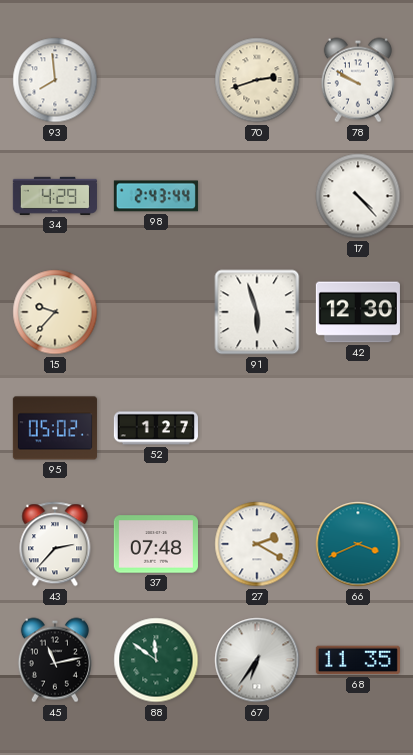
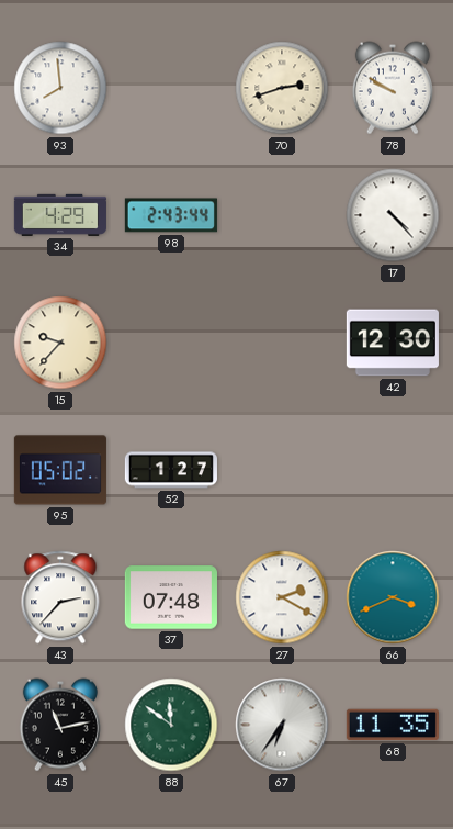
91: 5:57 -> none (257, 312)
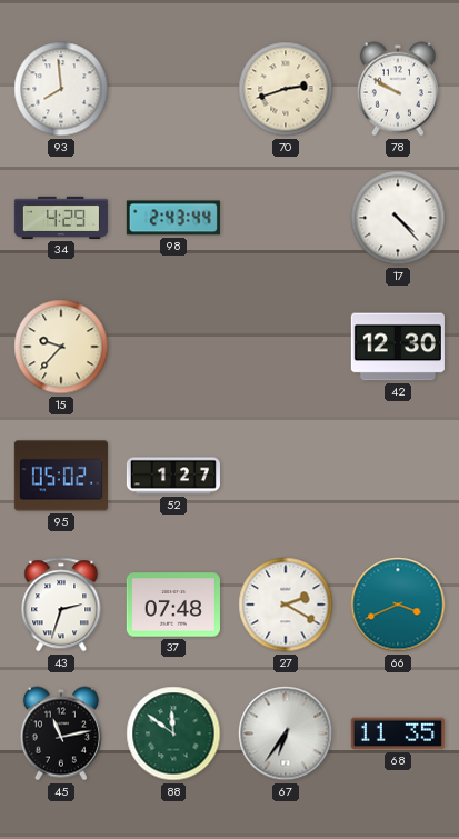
43: 2:37 -> 2:33 (61, 605)
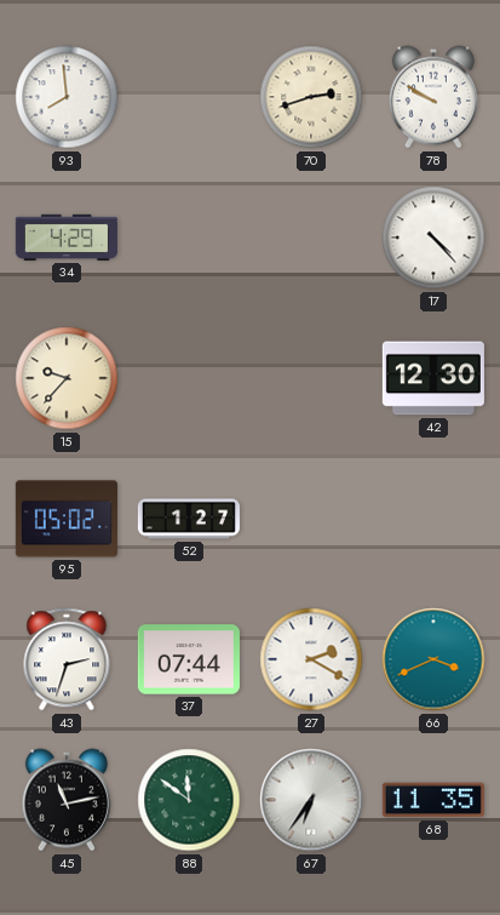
98: 2:43 -> none (173, 218)
37: 07:48 -> 07:44 (189, 659)
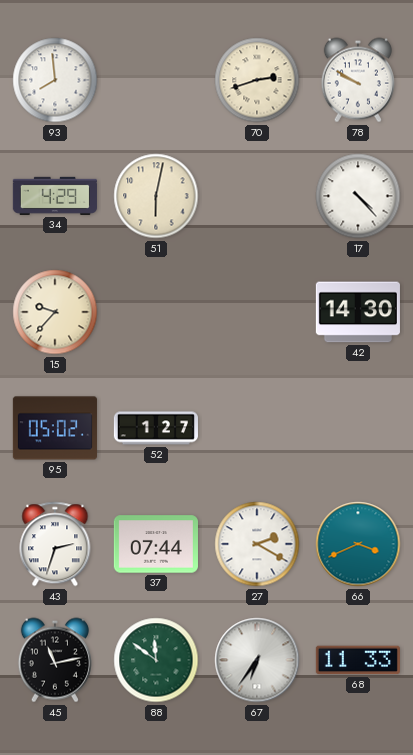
51: none -> 6:02 (156, 196)
42: 12:30 -> 14:30 (358, 312)
68: 11:35 -> 11:33 (358, 660)
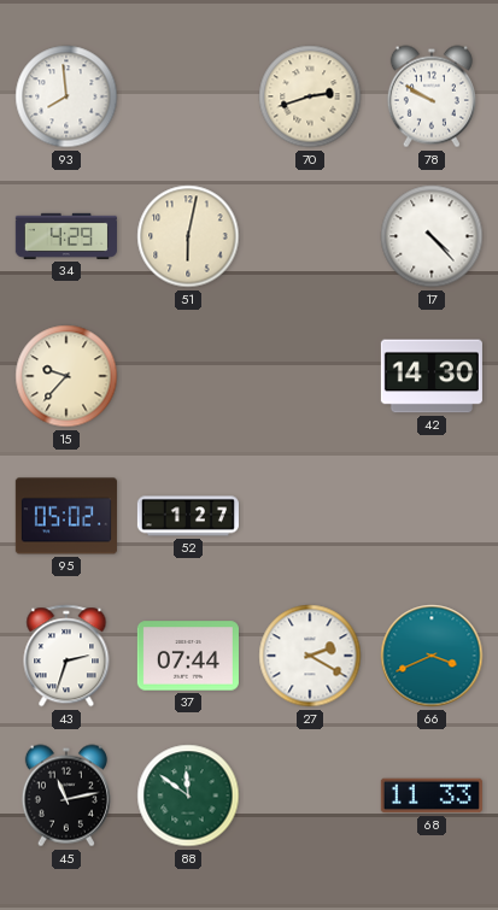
67: 6:36 -> none (257, 660)
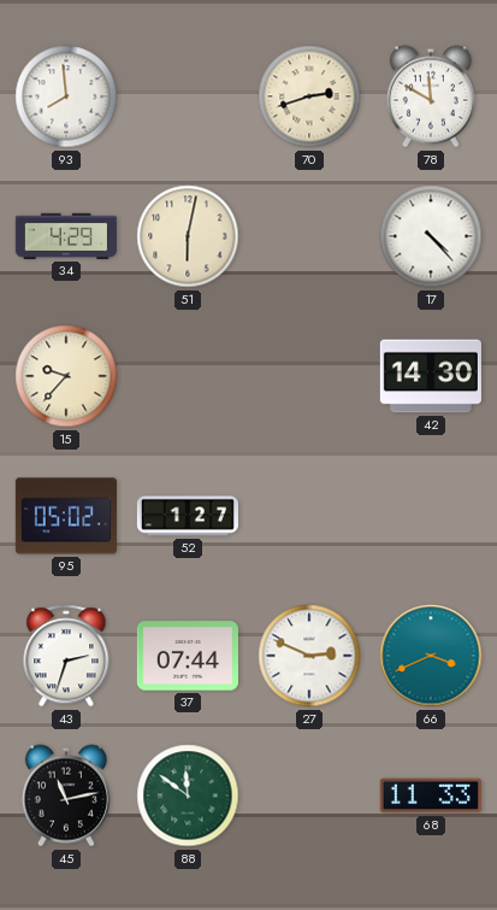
78: 9:50 -> 11:50 (431, 96)
27: 2:20 -> 2:49 (309, 656)
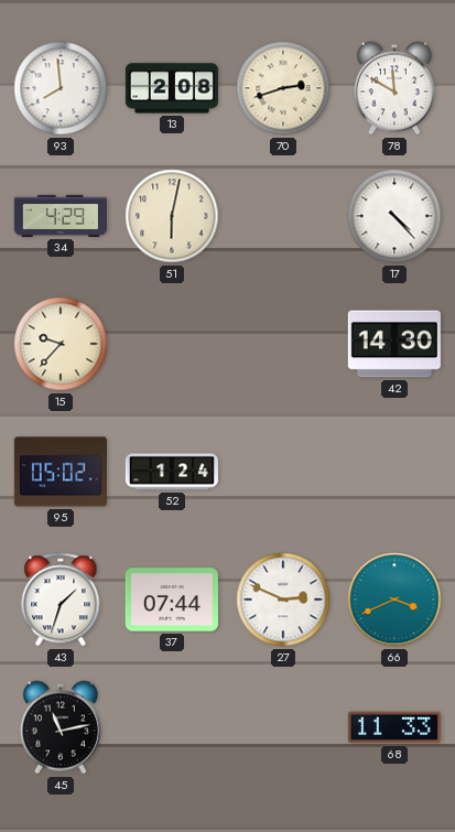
13: none -> 2:08 (172, 88)
52: 1:27 -> 1:24 (172, 472)
43: 2:33 -> 1:33 (61, 599)
88: 11:51 -> none (188, 795)
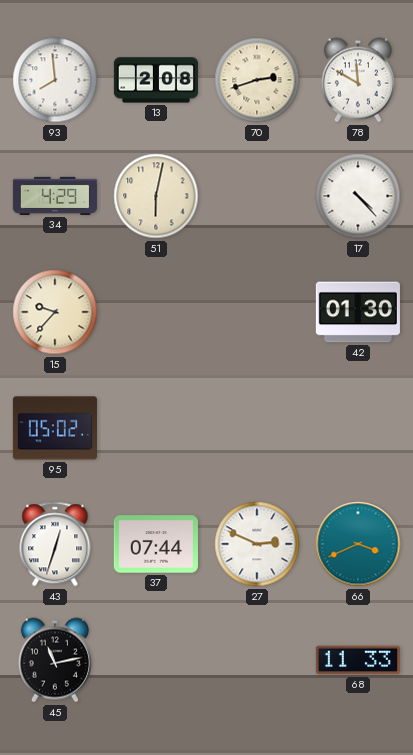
42: 14:30 -> 01:30 (358, 312)
52: 1:24 -> none (172, 472)
43: 1:33 -> 12:33 (55, 544)
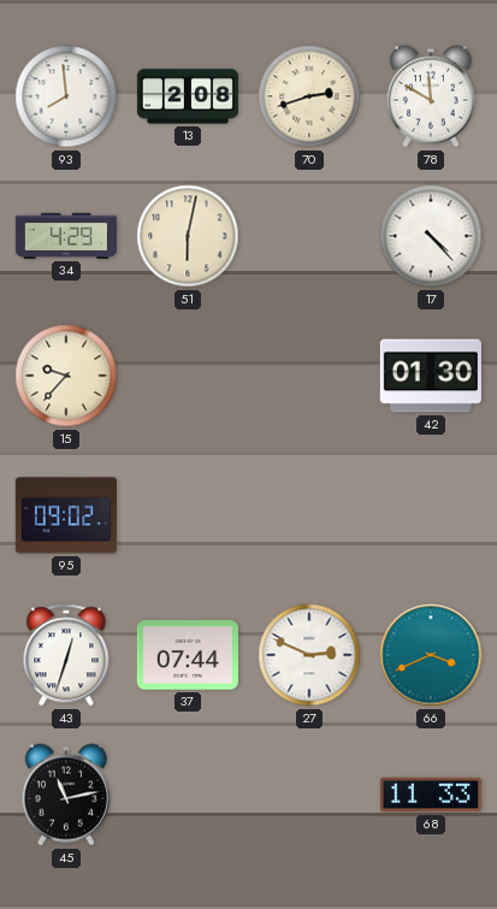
95: 05:02 -> 09:02 (66, 515)
